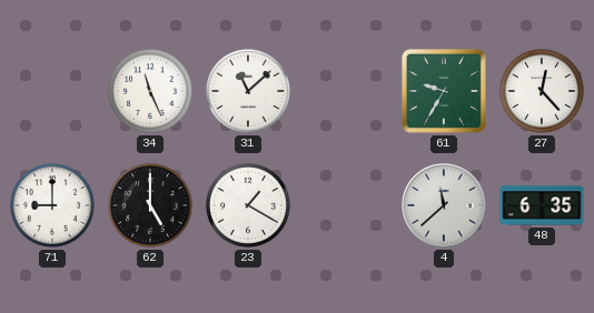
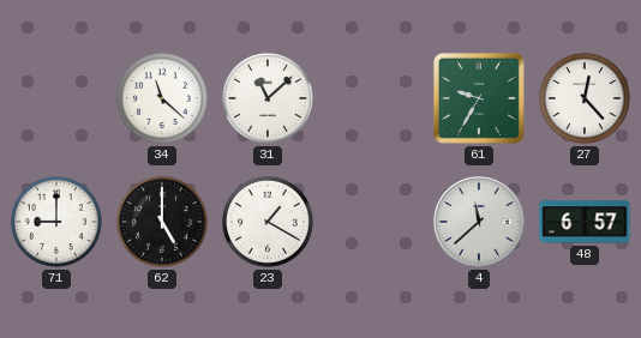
34: 11:26 -> 11:22 (162, 98)
48: 6:35 -> 6:57 (585, 222)
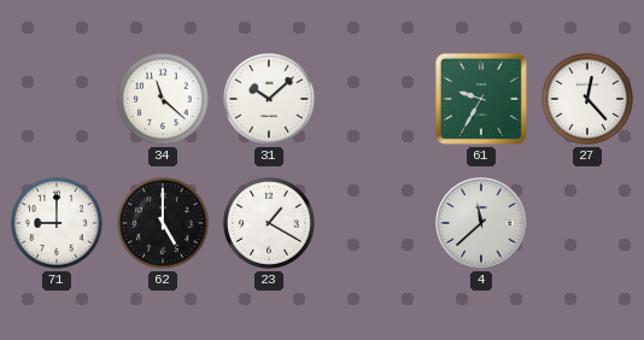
31: 11:08 -> 10:08 (269, 99)
48: 6:57 -> none (585, 222)
